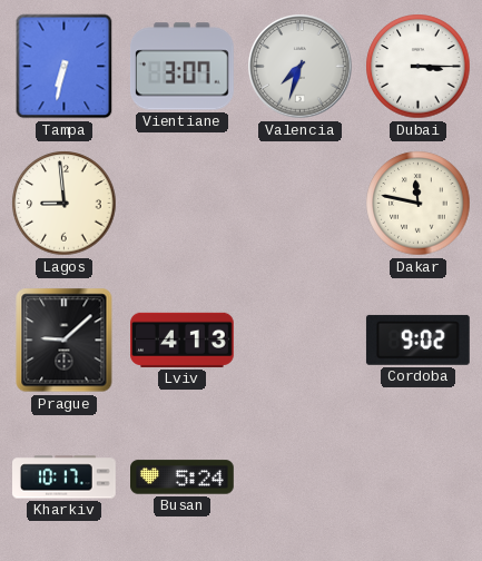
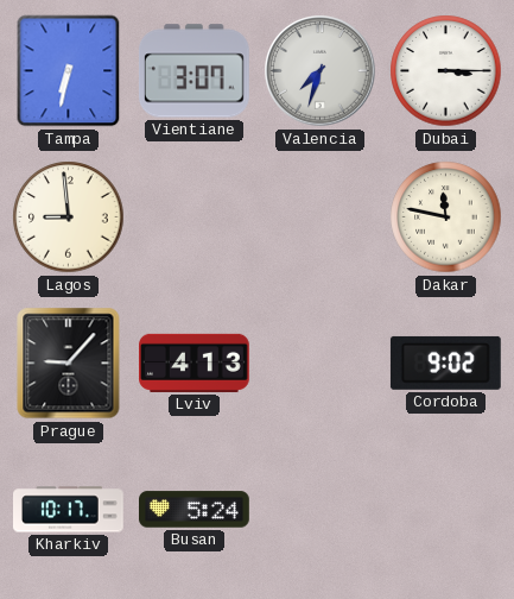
Prague: 9:08 -> 9:07 (69, 364)
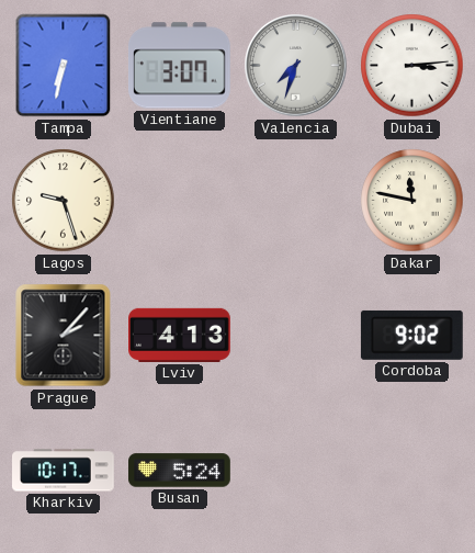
Dubai: 3:15 -> 3:14 (412, 66)
Lagos: 8:59 -> 9:27 (64, 201)
Prague: 9:07 -> 2:07 (64, 336)
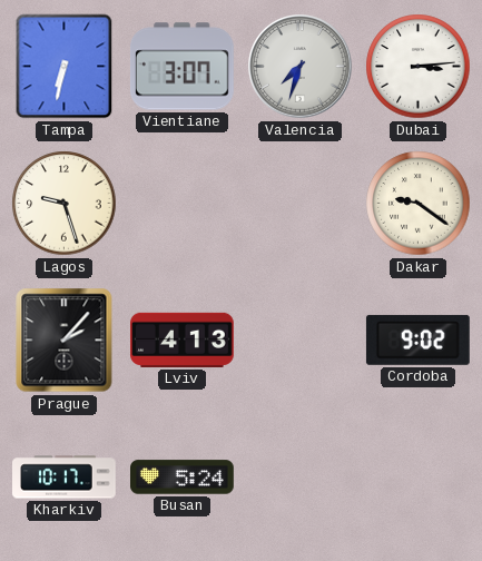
Dakar: 11:47 -> 9:21 (419, 204)
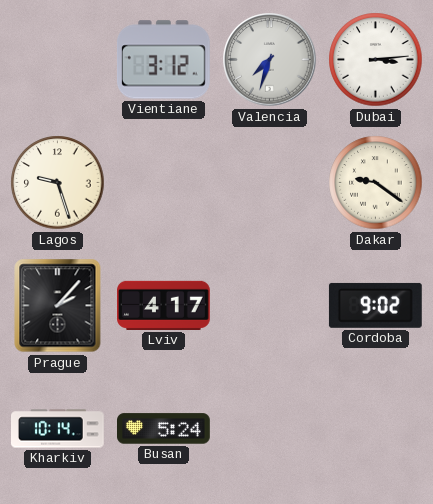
Tampa: 6:32 -> none (65, 67)
Vientiane: 3:07 -> 3:12 (163, 60)
Lviv: 4:13 -> 4:17 (164, 305)
Kharkiv: 10:17 -> 10:14 (58, 429)
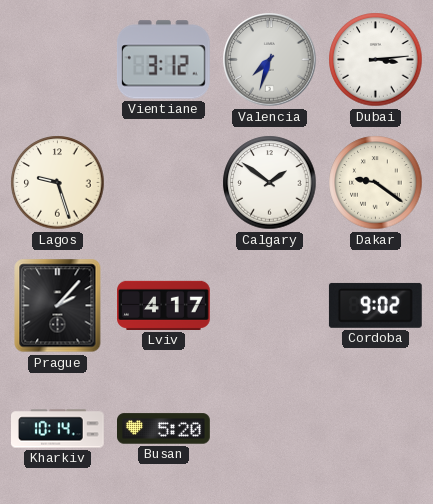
Calgary: none -> 1:51 (270, 183)
Busan: 5:24 -> 5:20 (164, 429)
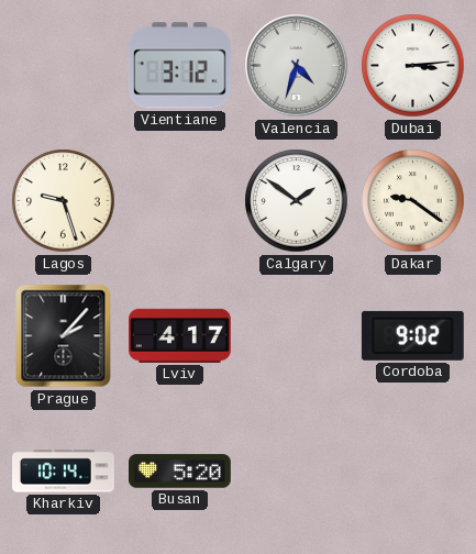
Valencia: 7:33 -> 4:33 (297, 66)
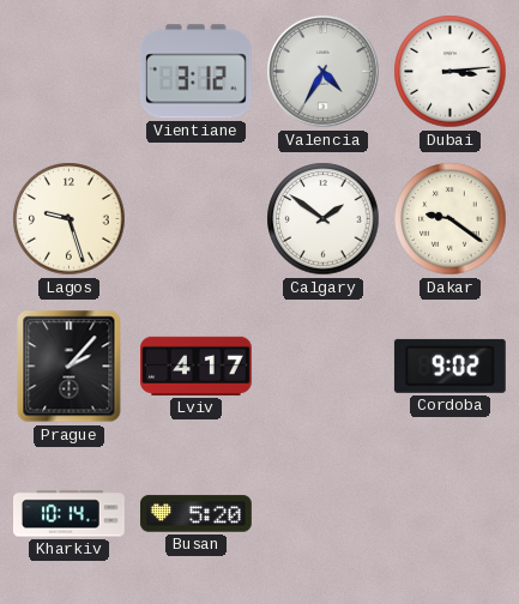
Valencia: 4:33 -> 4:35 (324, 72)
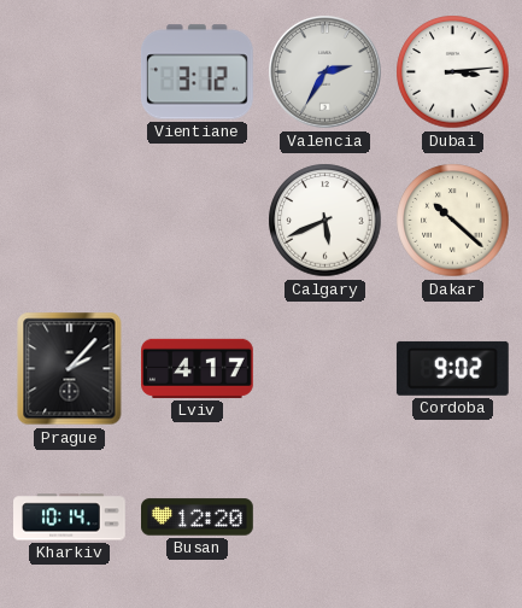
Valencia: 4:35 -> 2:35 (325, 72)
Lagos: 9:27 -> none (70, 219)
Calgary: 1:51 -> 5:41 (325, 221)
Dakar: 9:21 -> 10:22 (453, 221)
Busan: 5:20 -> 12:20 (198, 518)
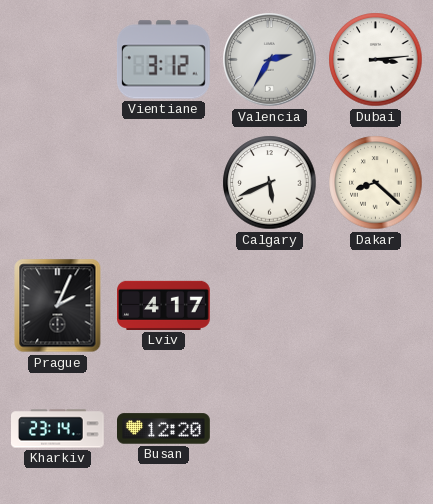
Dakar: 10:22 -> 8:22 (376, 183)
Prague: 2:07 -> 2:04 (58, 306)
Cordoba: 9:02 -> none (452, 368)
Kharkiv: 10:14 -> 23:14 (58, 429)
